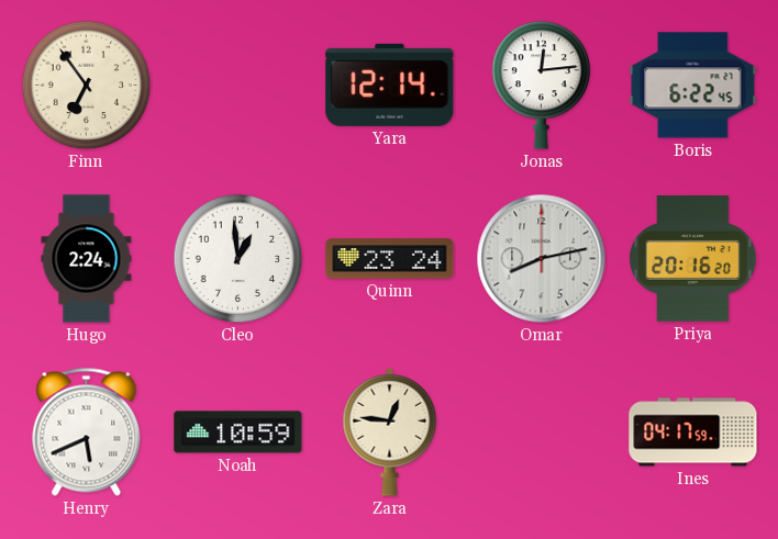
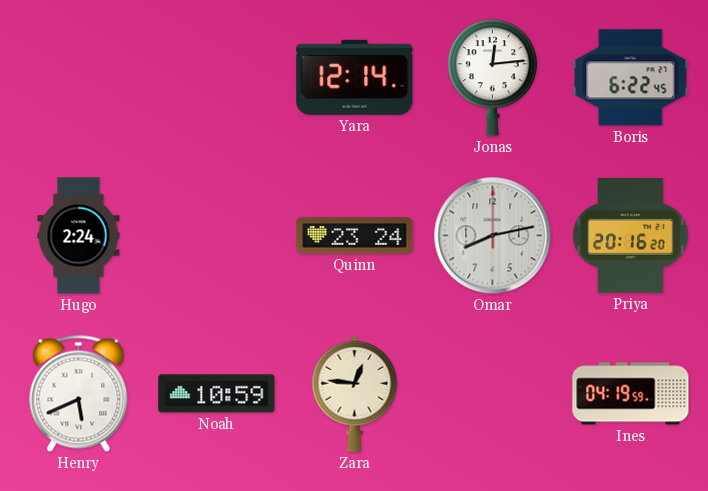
Finn: 6:54 -> none (87, 86)
Cleo: 12:59 -> none (238, 259)
Ines: 04:17 -> 04:19 (631, 394)
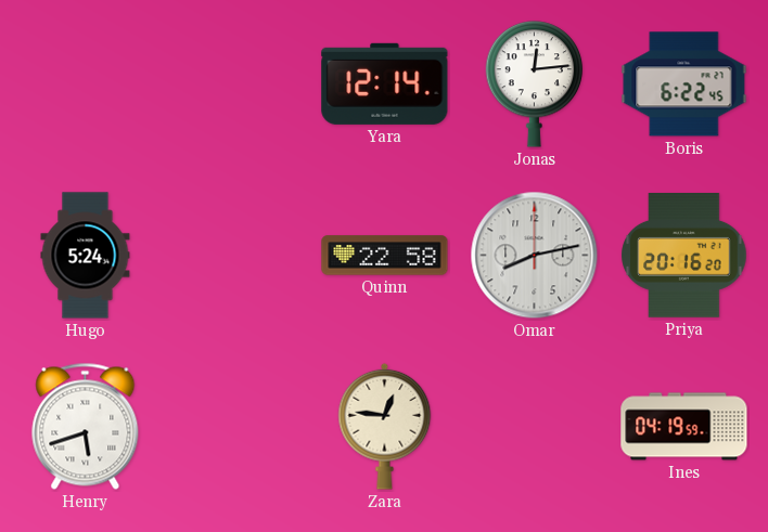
Hugo: 2:24 -> 5:24 (86, 256)
Quinn: 23:24 -> 22:58 (385, 256)
Henry: 5:41 -> 5:42 (86, 426)
Noah: 10:59 -> none (217, 394)
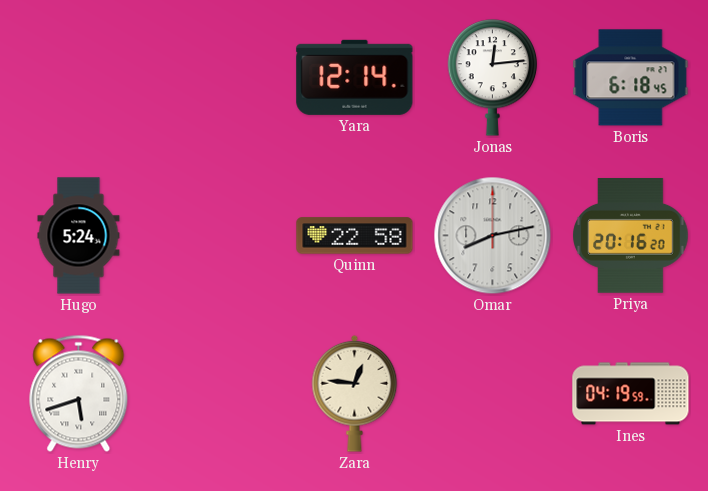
Boris: 6:22 -> 6:18 (631, 78)
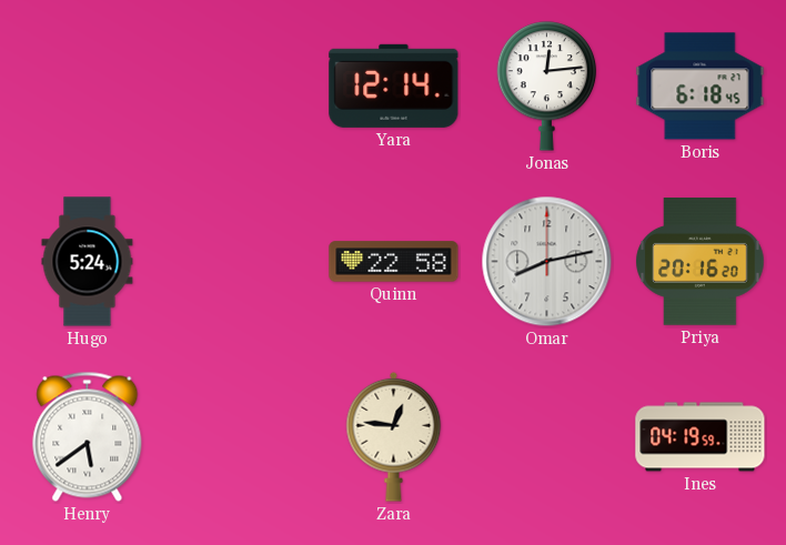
Henry: 5:42 -> 5:39 (88, 436)
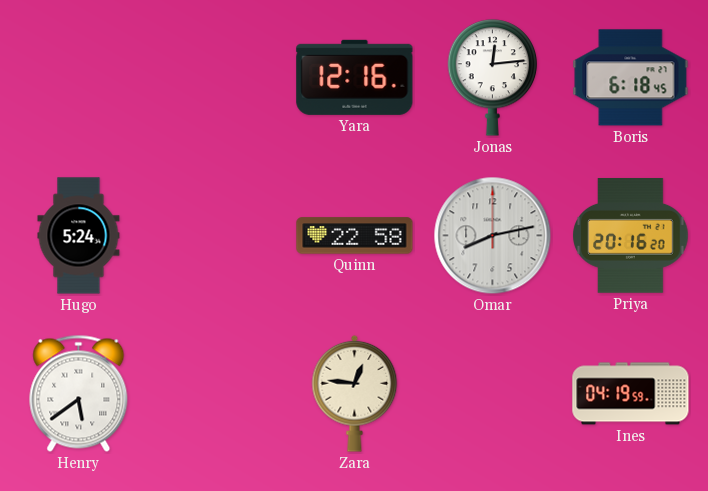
Yara: 12:14 -> 12:16 (355, 77)
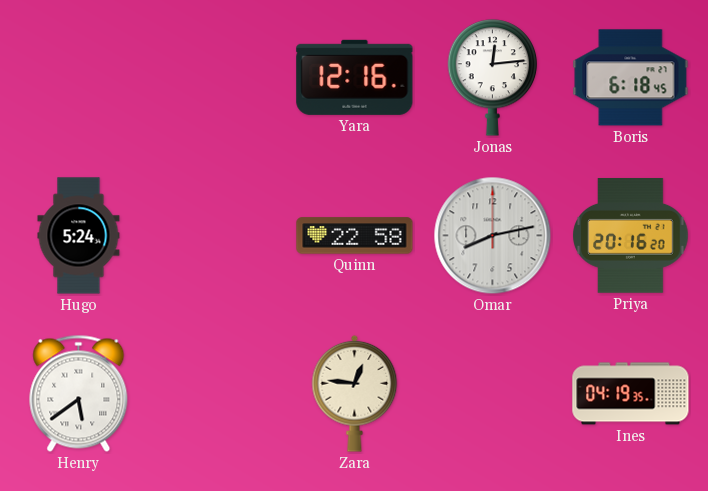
Ines: 04:19:59 -> 04:19:35 (631, 394)
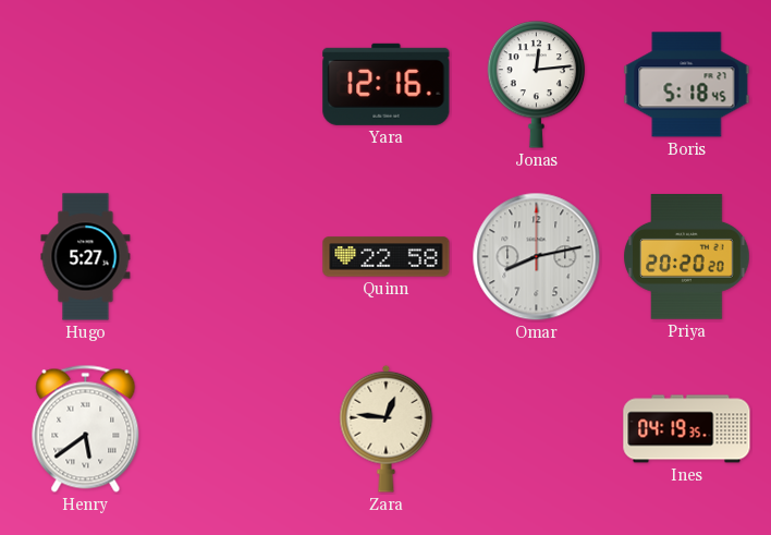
Boris: 6:18 -> 5:18 (687, 85)
Hugo: 5:24 -> 5:27 (86, 257)
Priya: 20:16 -> 20:20 (687, 257)
